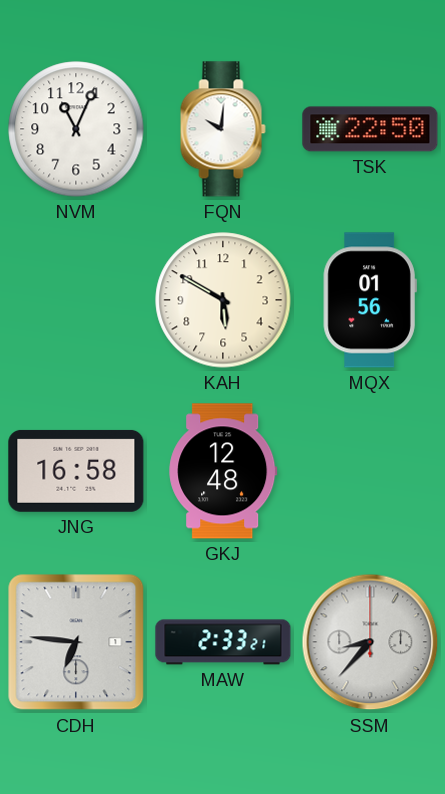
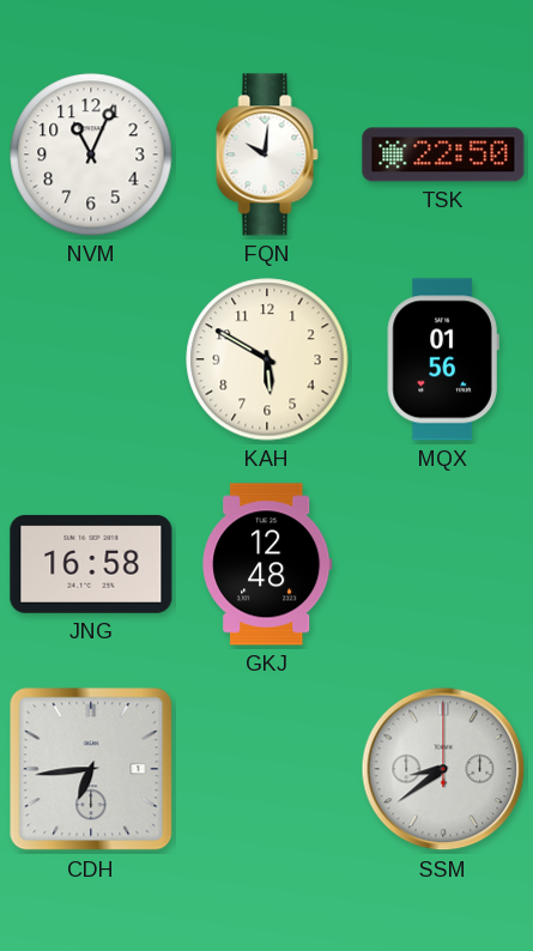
CDH: 6:46 -> 6:44 (91, 769)
MAW: 2:33 -> none (223, 642)
SSM: 8:37 -> 8:39 (443, 769)
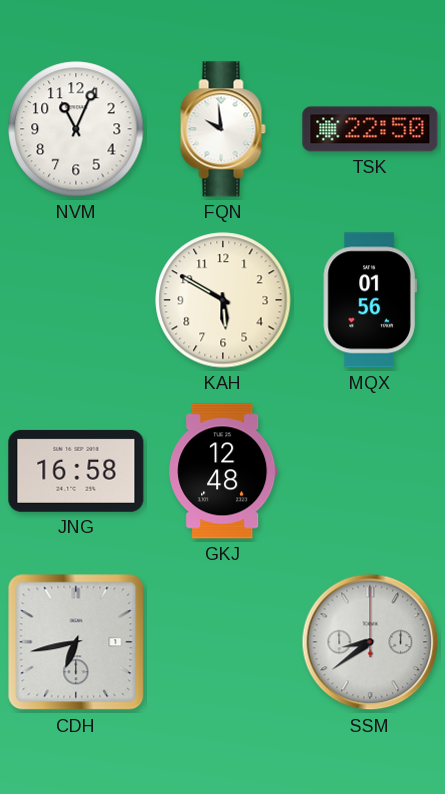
FQN: 10:01 -> 9:59 (223, 129)
CDH: 6:44 -> 6:43 (76, 642)
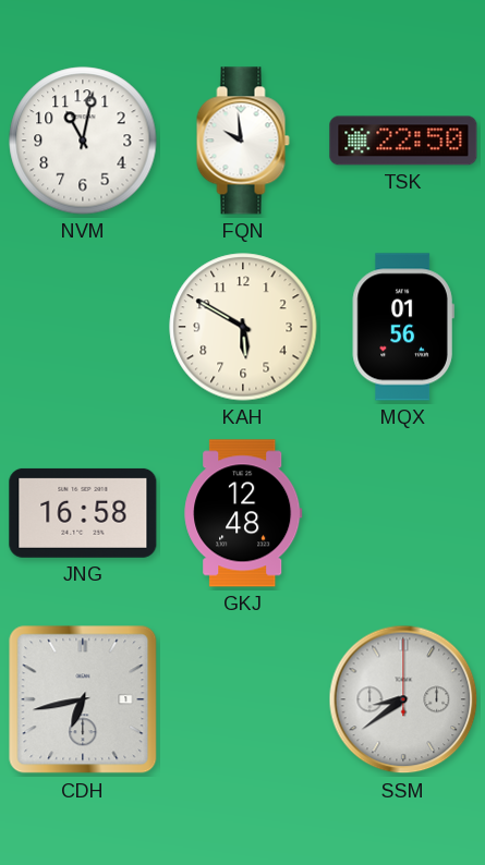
NVM: 11:04 -> 11:02 (83, 141)
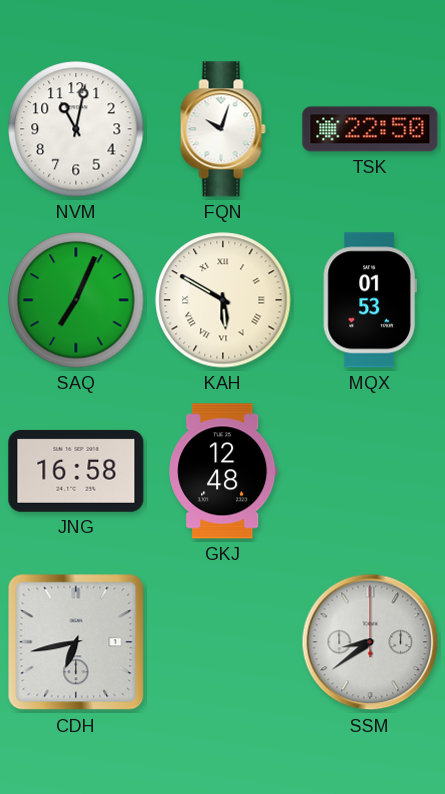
FQN: 9:59 -> 10:03 (223, 129)
SAQ: none -> 7:04 (76, 300)
KAH numerals: Arabic -> Roman (223, 300)
MQX: 01:56 -> 01:53 (370, 300)
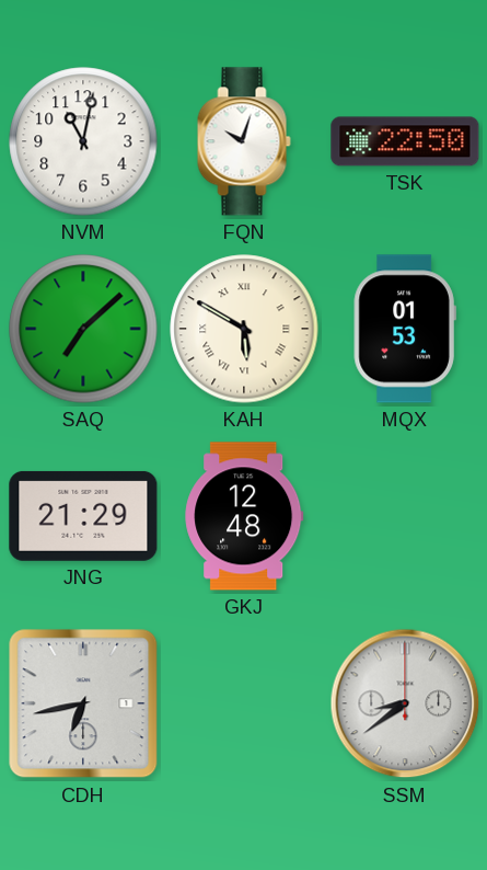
SAQ: 7:04 -> 7:08 (83, 329)
JNG: 16:58 -> 21:29 (83, 516)
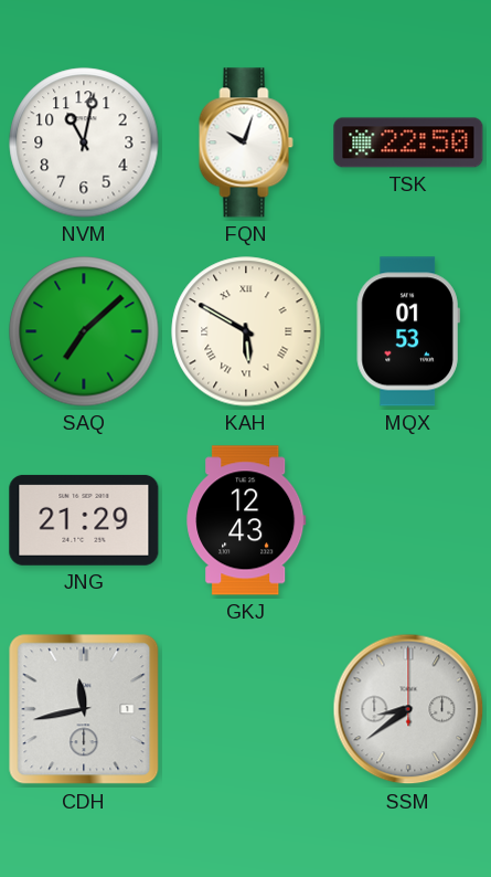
GKJ: 12:48 -> 12:43 (246, 520)
CDH: 6:43 -> 11:43 (84, 709)
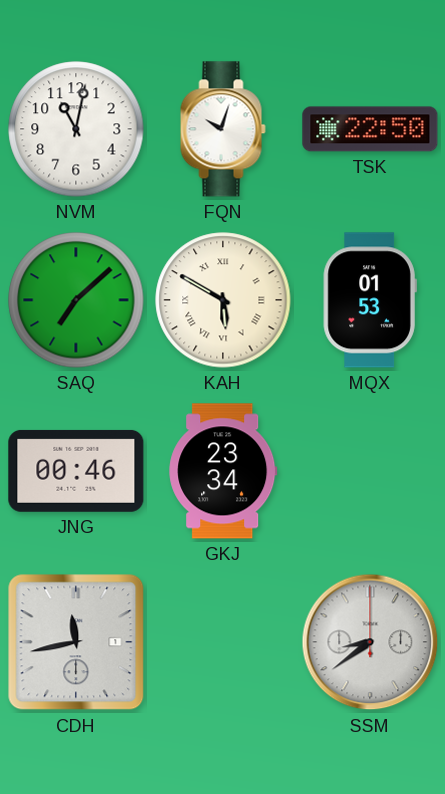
JNG: 21:29 -> 00:46 (76, 471)
GKJ: 12:43 -> 23:34 (223, 471)
